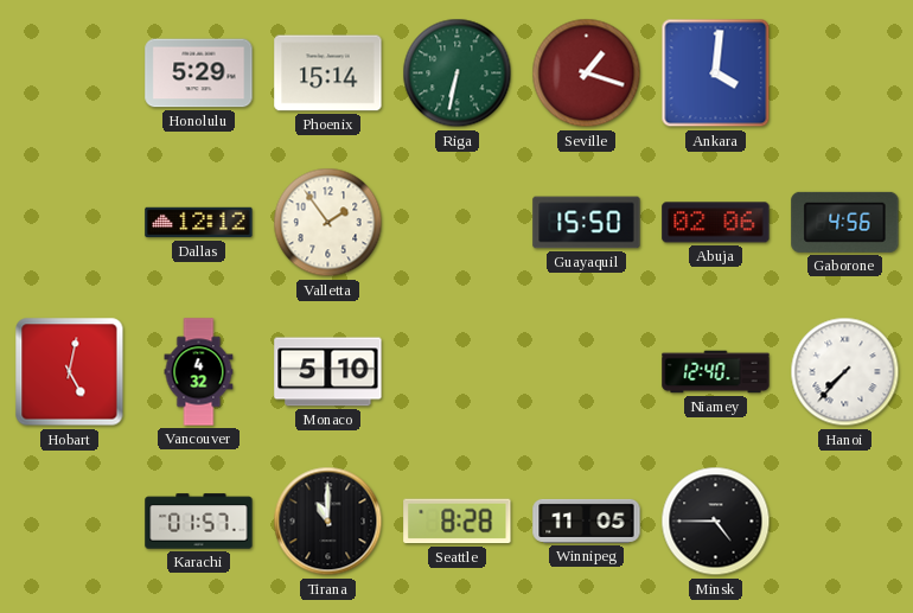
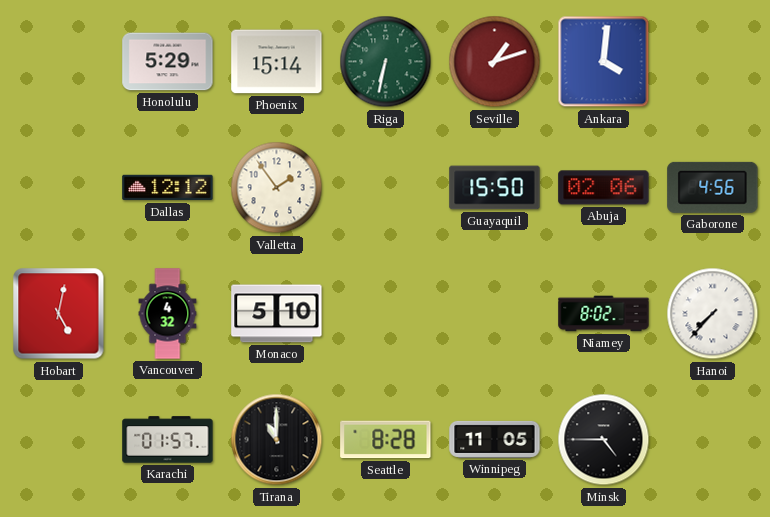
Seville: 1:18 -> 1:12 (495, 62)
Niamey: 12:40 -> 8:02 (604, 314)
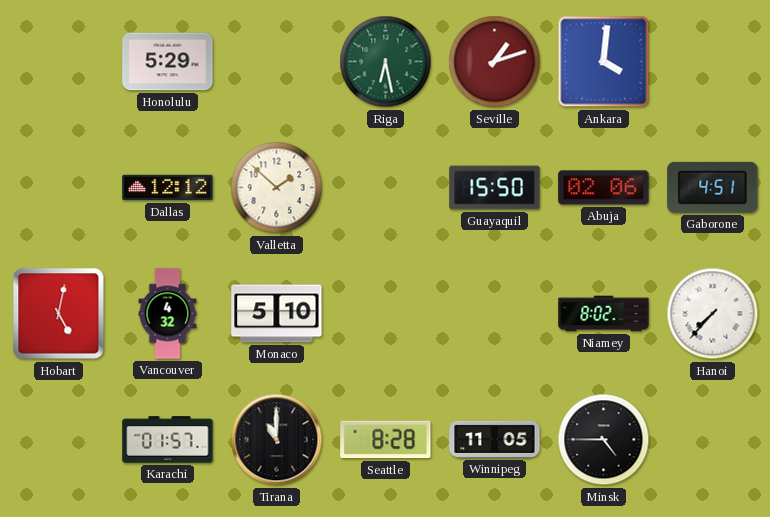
Phoenix: 15:14 -> none (277, 62)
Riga: 6:32 -> 6:28 (386, 62)
Valletta: 1:54 -> 1:52 (277, 188)
Gaborone: 4:56 -> 4:51 (713, 187)
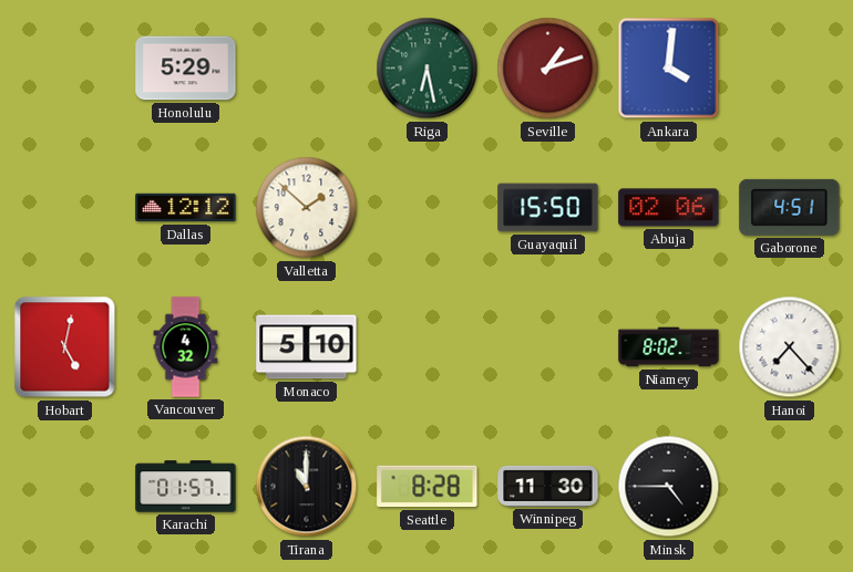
Hanoi: 7:37 -> 7:23 (790, 347)
Winnipeg: 11:05 -> 11:30 (548, 486)
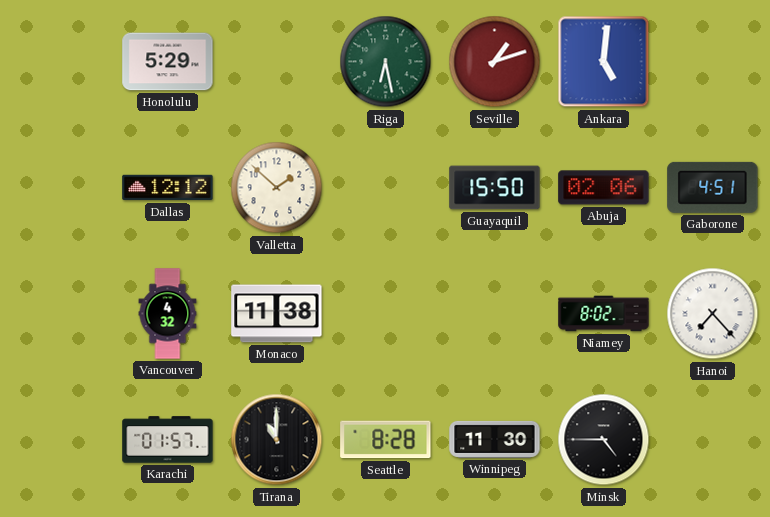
Ankara: 4:01 -> 5:01 (604, 62)
Hobart: 5:02 -> none (65, 347)
Monaco: 5:10 -> 11:38 (277, 314)
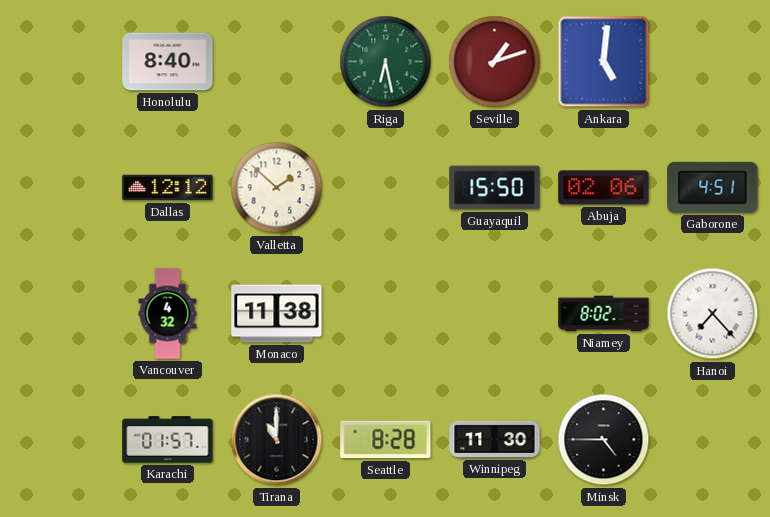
Honolulu: 5:29 -> 8:40 (168, 62)
